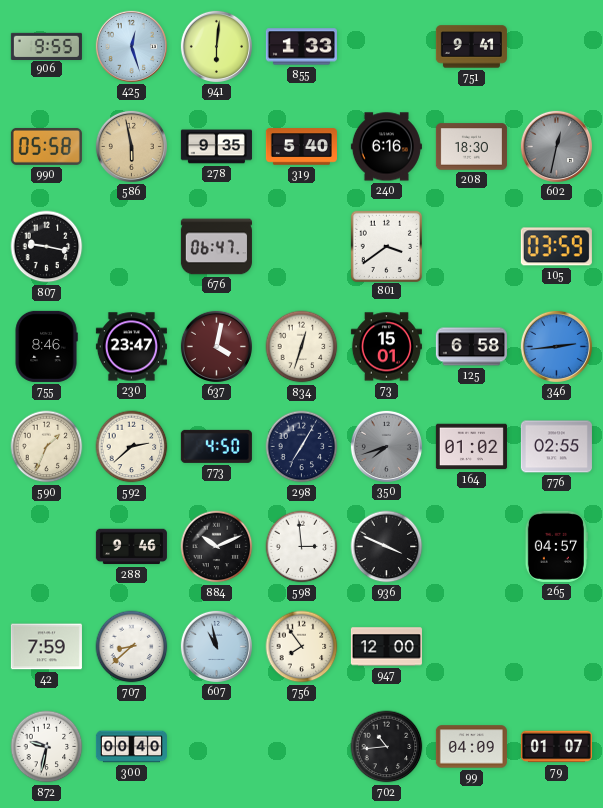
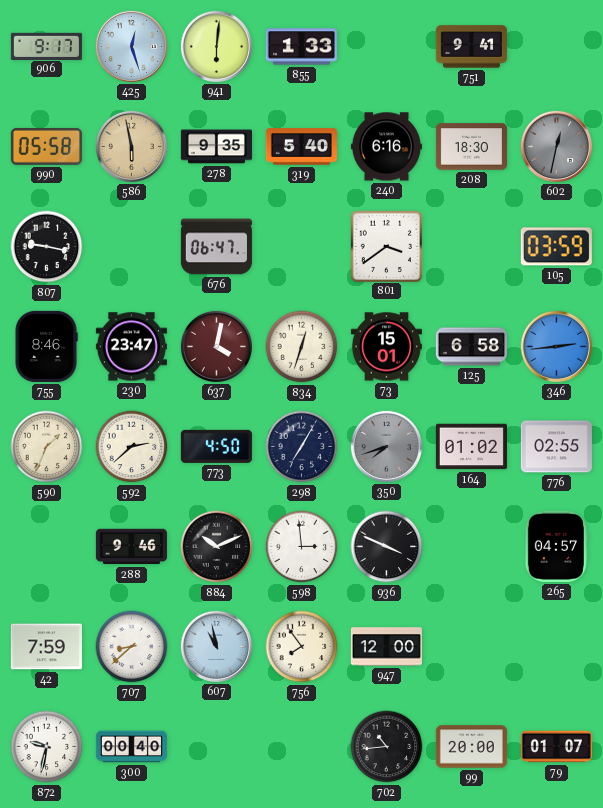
906: 9:55 -> 9:17 (46, 46)
99: 04:09 -> 20:00 (471, 747)
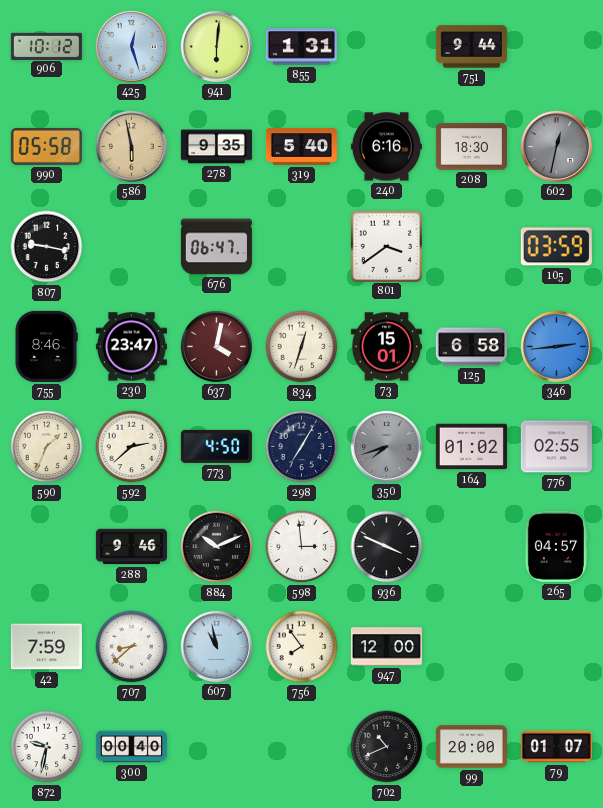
906: 9:17 -> 10:12 (46, 46)
855: 1:33 -> 1:31 (301, 47)
751: 9:41 -> 9:44 (471, 47)
702: 10:44 -> 10:41 (387, 747)
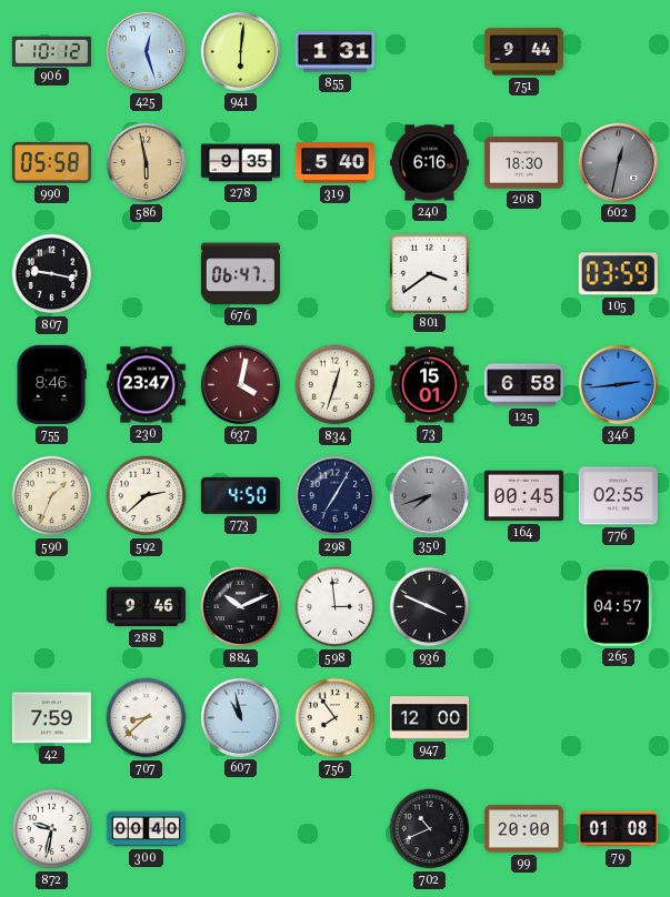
164: 01:02 -> 00:45 (523, 496)
79: 01:07 -> 01:08 (618, 829)
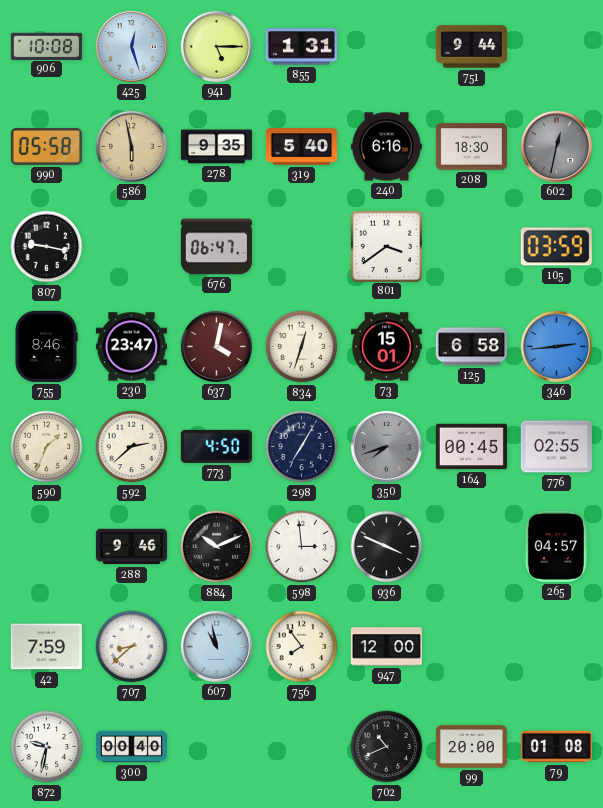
906: 10:12 -> 10:08 (46, 46)
941: 6:01 -> 5:15 (216, 46)
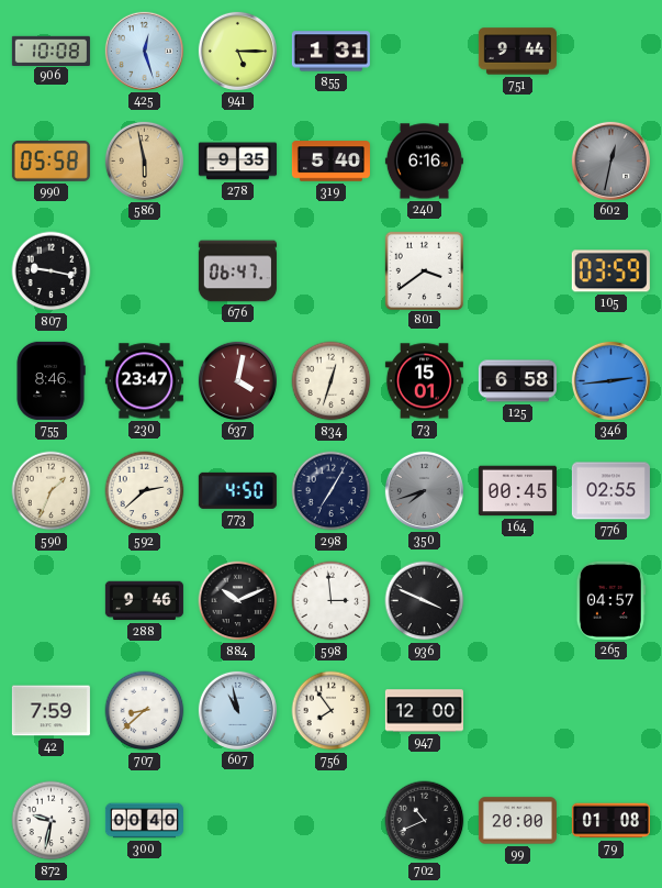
208: 18:30 -> none (471, 147)
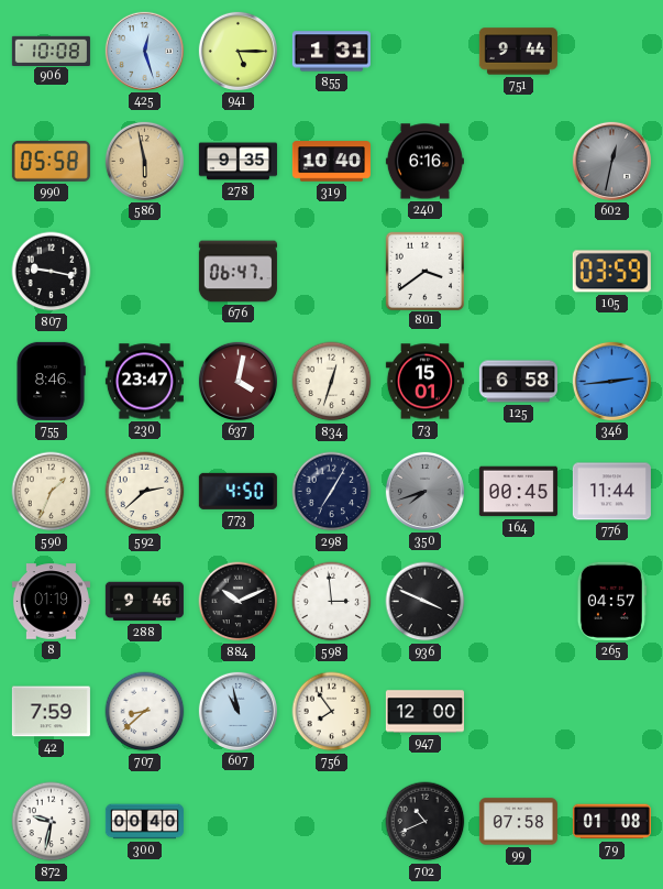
319: 5:40 -> 10:40 (331, 162)
776: 02:55 -> 11:44 (611, 492)
8: none -> 01:19 (51, 602)
99: 20:00 -> 07:58 (518, 822)
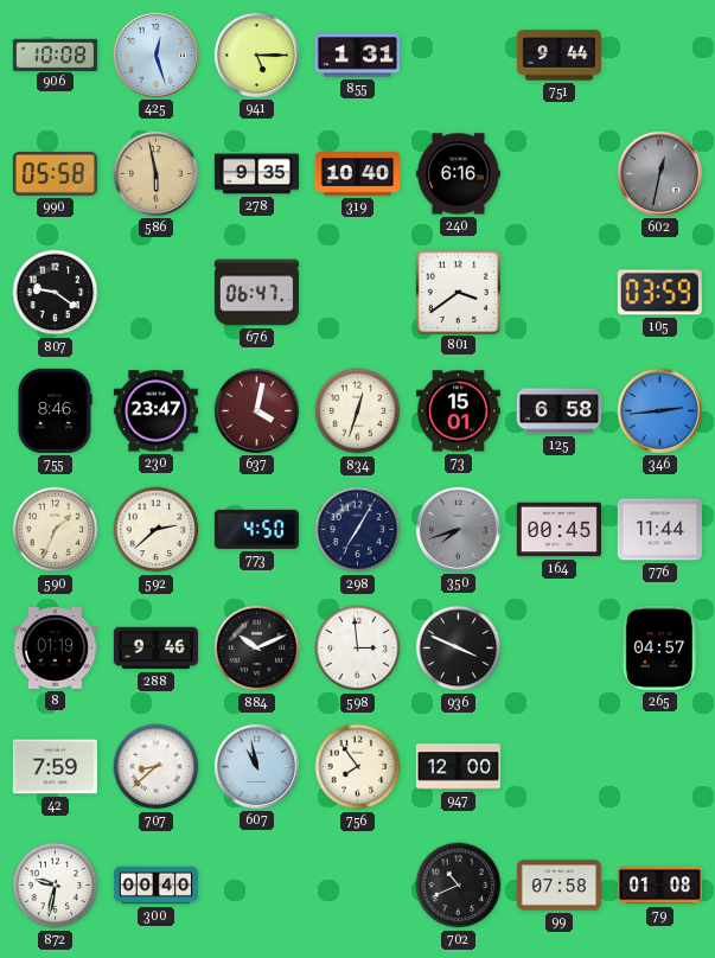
807: 9:17 -> 9:21 (56, 293)
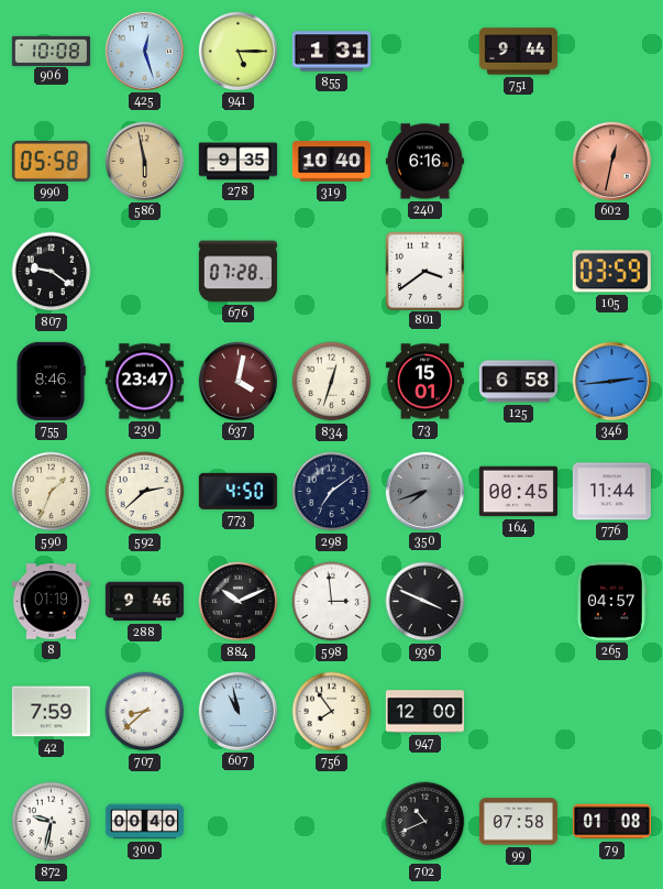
602 dial: grey -> salmon (611, 161)
676: 06:47 -> 07:28 (237, 272)
298: 7:05 -> 7:09 (332, 492)
